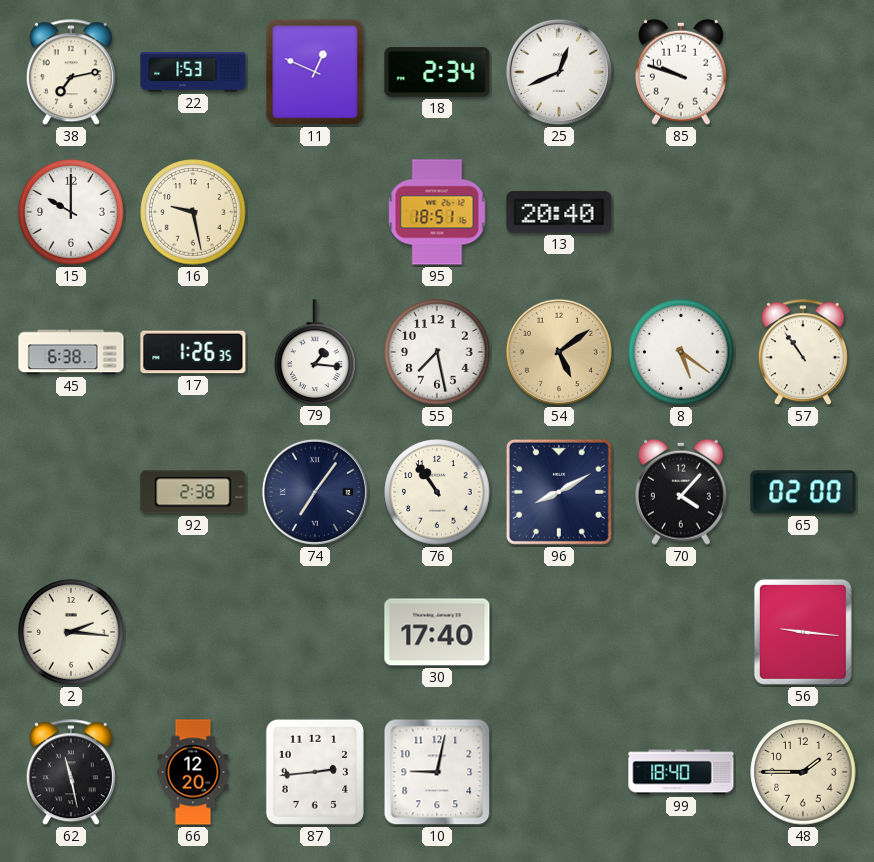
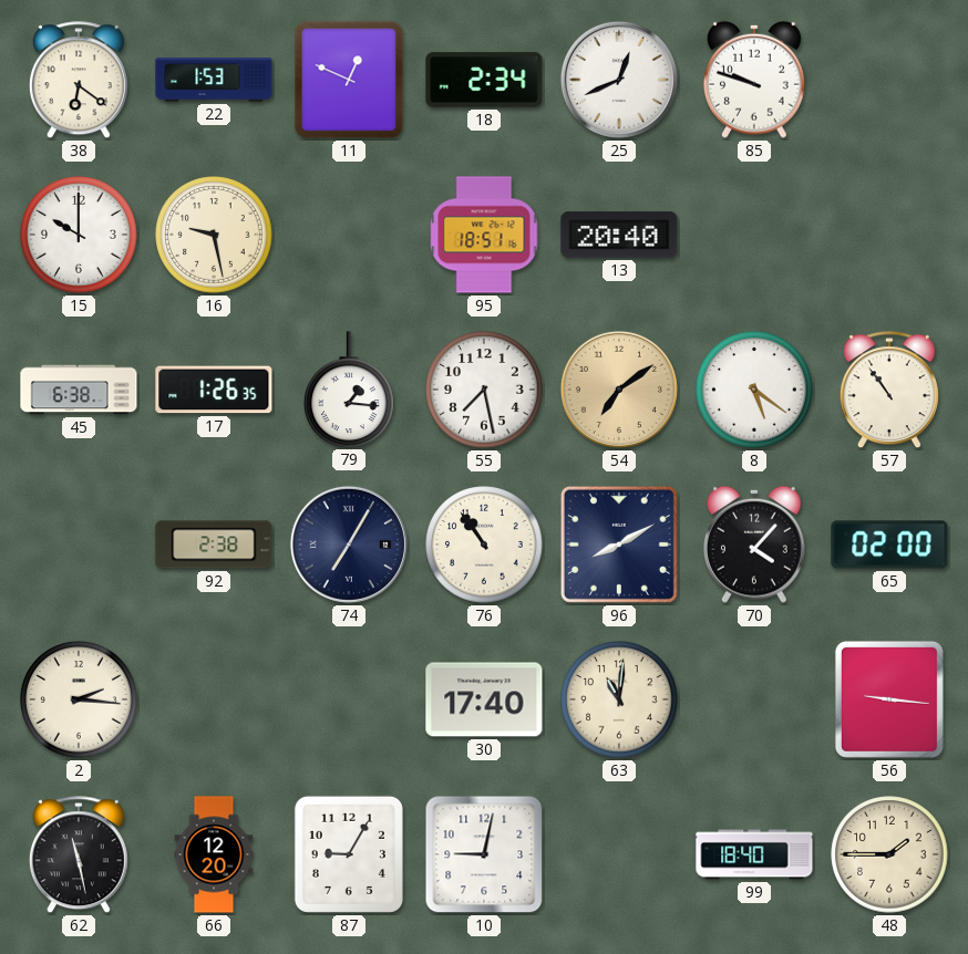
38: 7:13 -> 6:21 (79, 81)
54: 5:09 -> 7:09 (619, 390)
74: 7:06 -> 7:05 (349, 545)
63: none -> 11:01 (619, 699)
87: 2:44 -> 9:05 (349, 854)
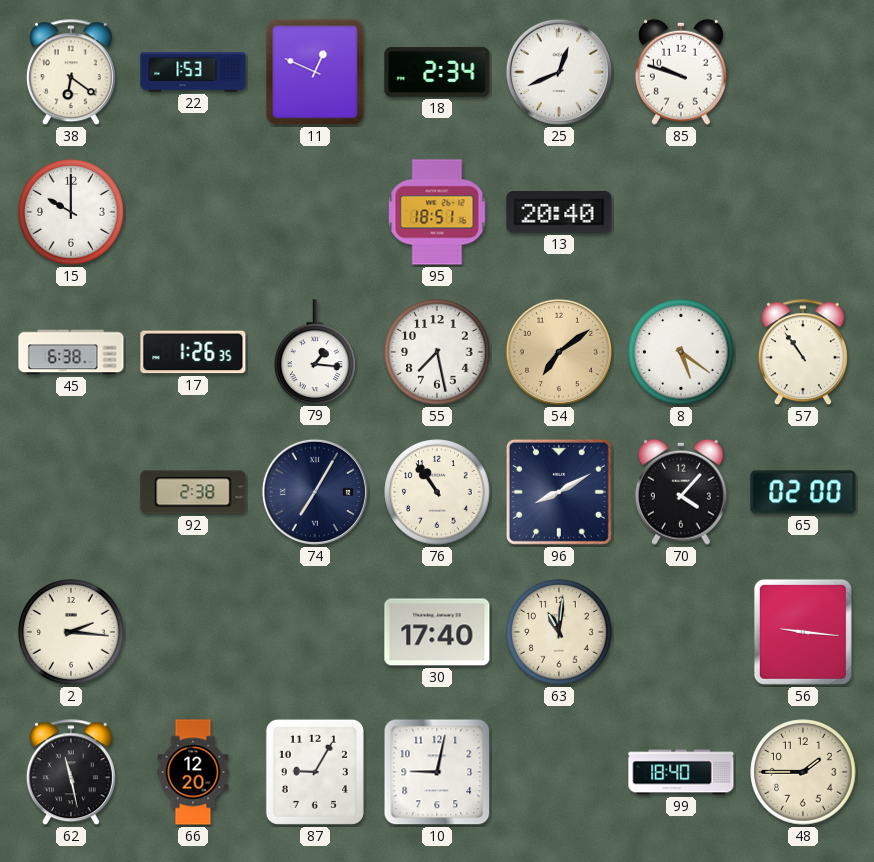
16: 9:28 -> none (214, 235)
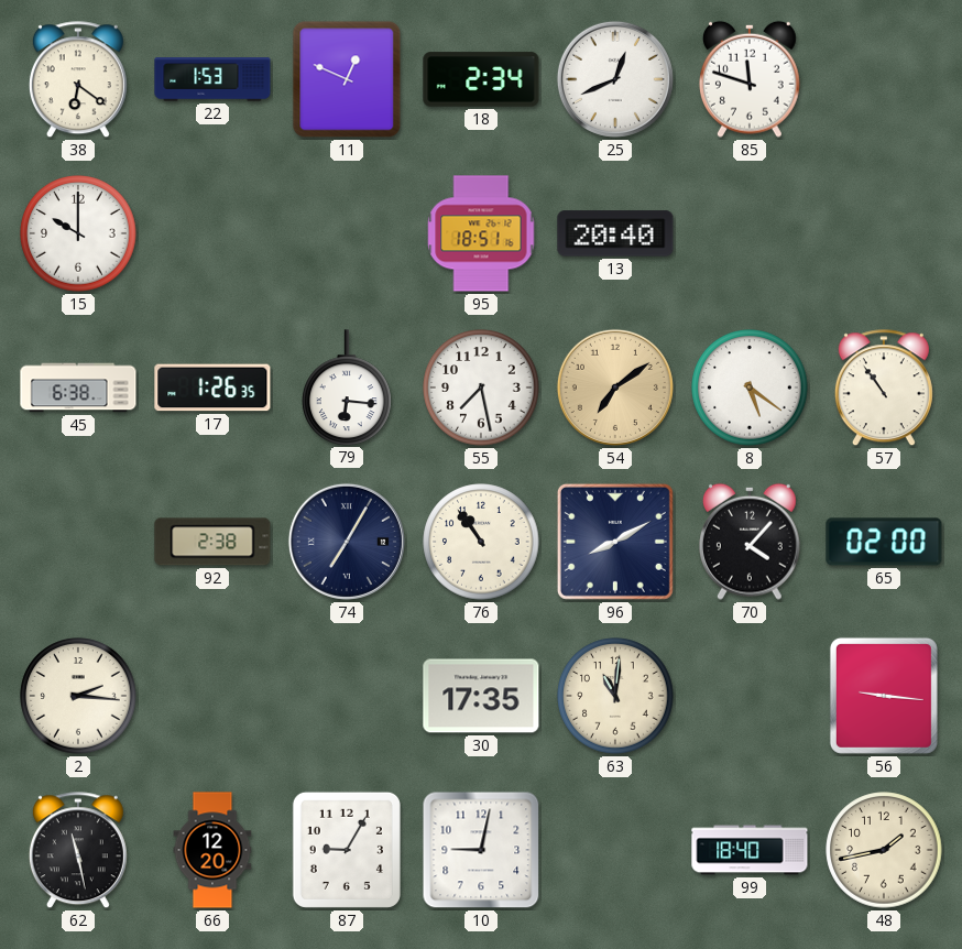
85: 9:48 -> 11:48 (750, 79)
79: 1:16 -> 6:16 (347, 388)
30: 17:40 -> 17:35 (481, 696)
48: 1:45 -> 1:43 (884, 850)
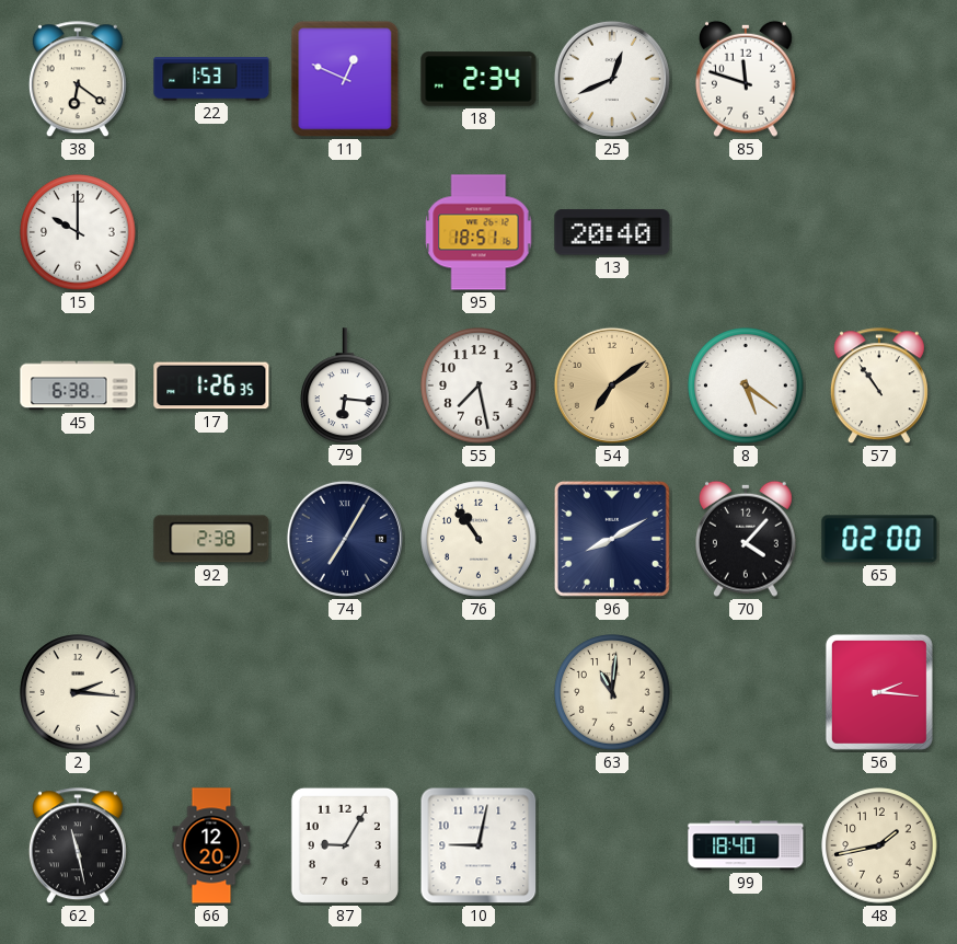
30: 17:35 -> none (481, 696)
56: 9:16 -> 2:16 (879, 692)
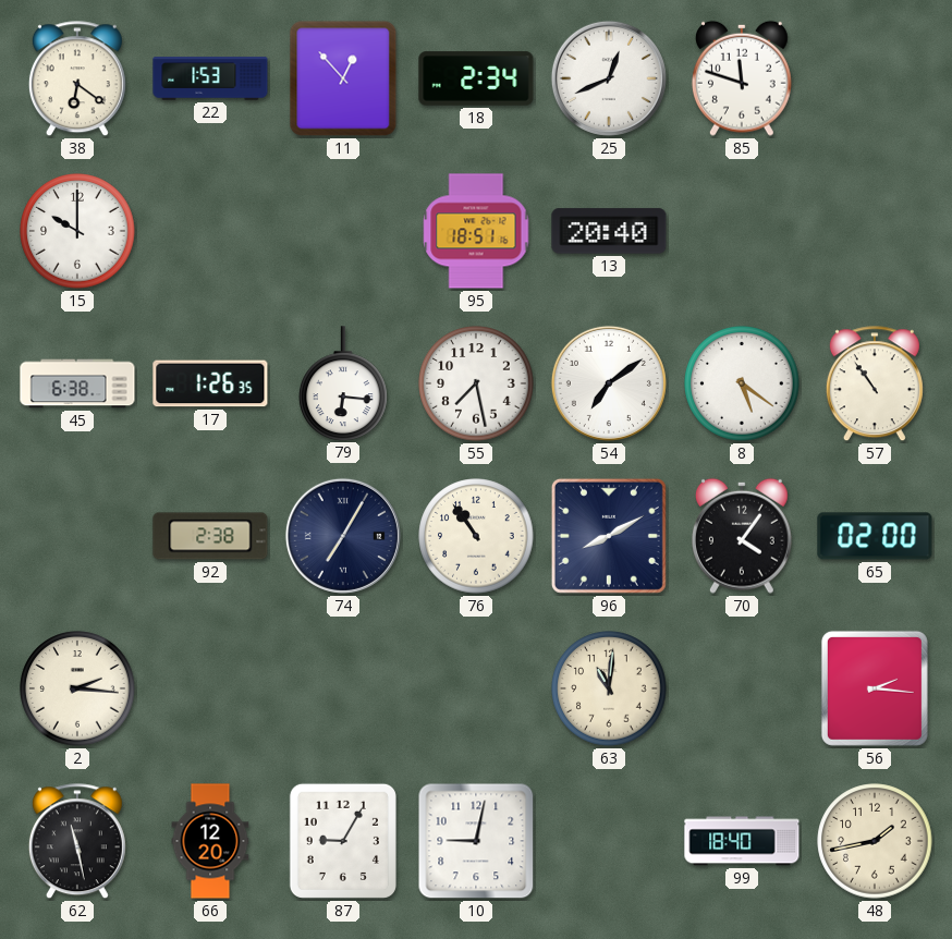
11: 12:49 -> 12:53 (343, 78)
54 dial: champagne -> white (609, 383)
70: 4:07 -> 4:06 (742, 536)
